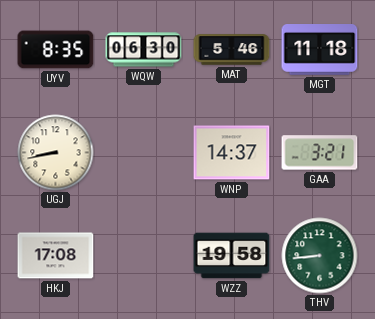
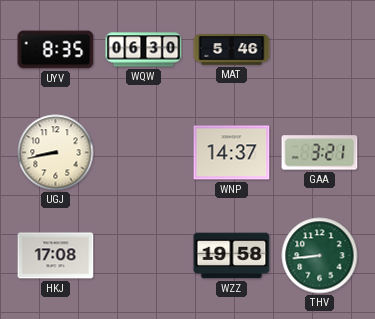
MGT: 11:18 -> none (320, 50)
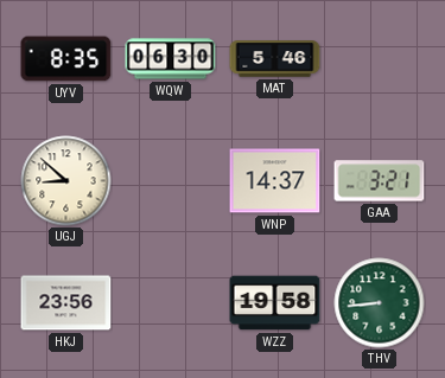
UGJ: 8:43 -> 8:52 (66, 181)
HKJ: 17:08 -> 23:56 (66, 303)
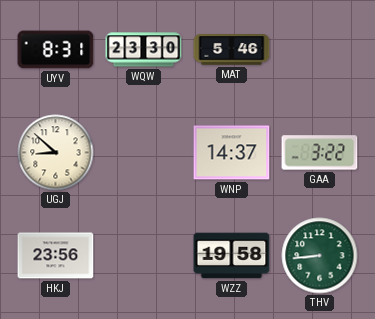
UYV: 8:35 -> 8:31 (56, 50)
WQW: 06:30 -> 23:30 (144, 50)
GAA: 3:21 -> 3:22 (320, 153)
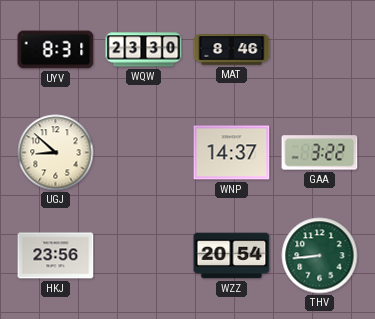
MAT: 5:46 -> 8:46 (232, 50)
WZZ: 19:58 -> 20:54 (232, 256)
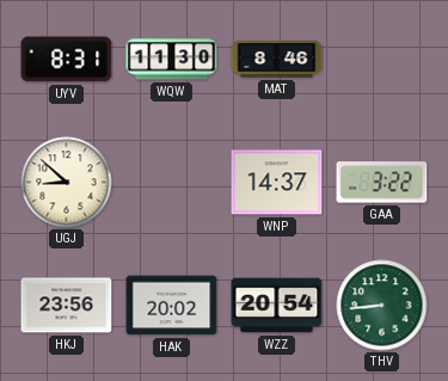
WQW: 23:30 -> 11:30 (172, 60)
HAK: none -> 20:02 (172, 306)
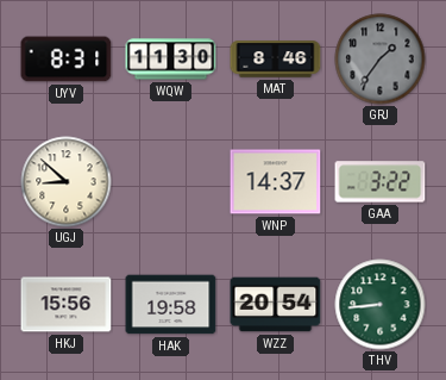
GRJ: none -> 1:36 (381, 60)
HKJ: 23:56 -> 15:56 (67, 305)
HAK: 20:02 -> 19:58 (171, 305)
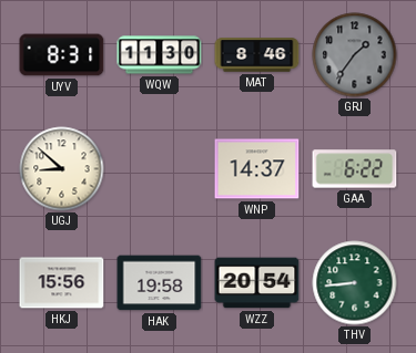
GAA: 3:22 -> 6:22 (355, 169)
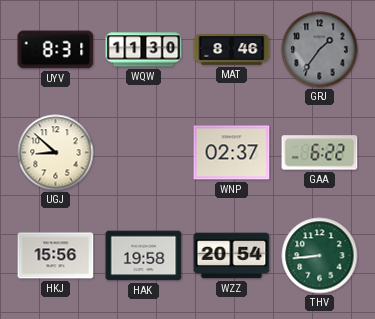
WNP: 14:37 -> 02:37 (232, 153)
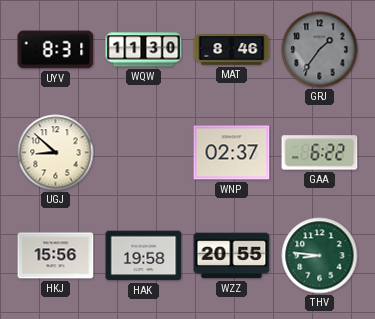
WZZ: 20:54 -> 20:55 (232, 256)
THV: 8:44 -> 8:46 (320, 256)
